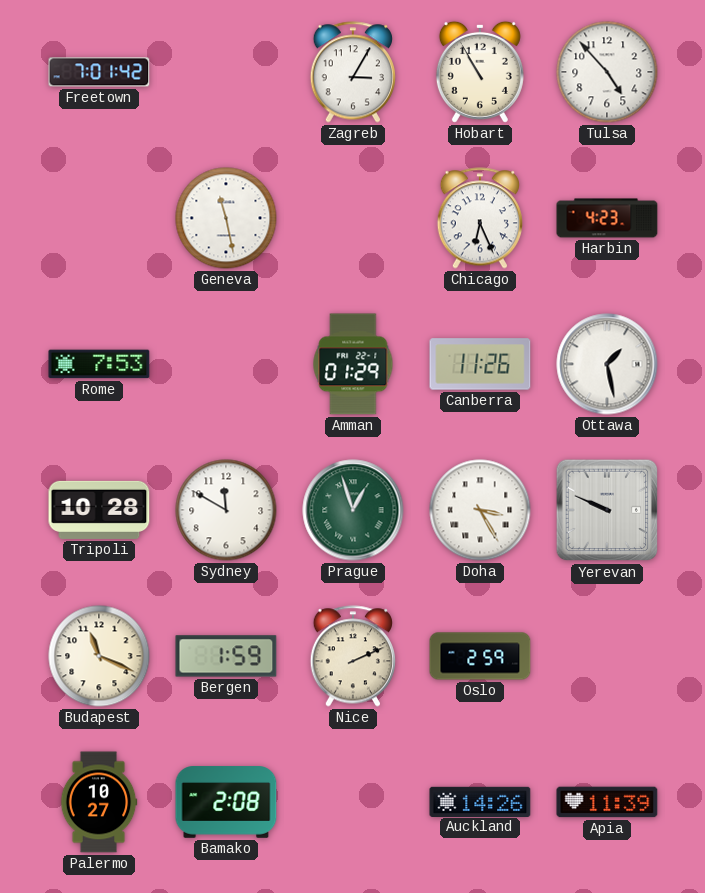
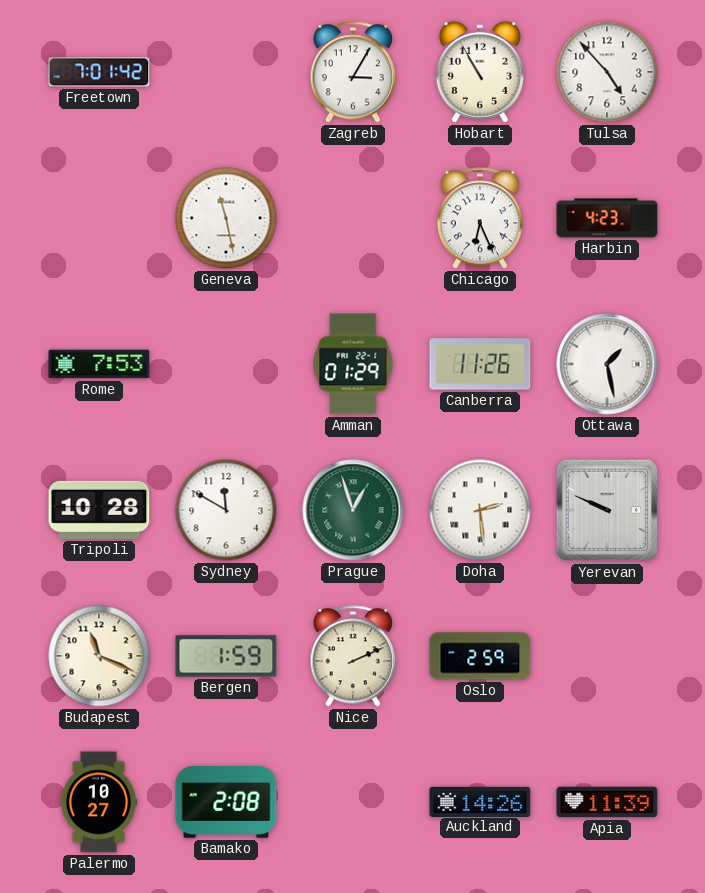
Doha: 3:25 -> 2:29 (480, 510)
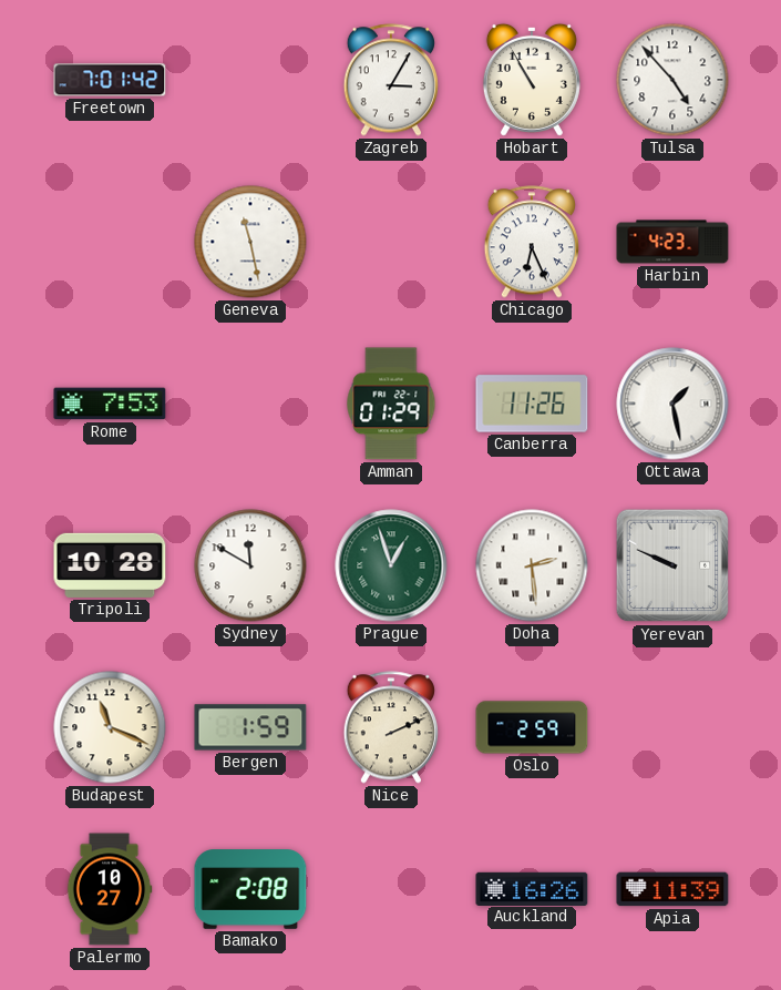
Auckland: 14:26 -> 16:26 (532, 888)
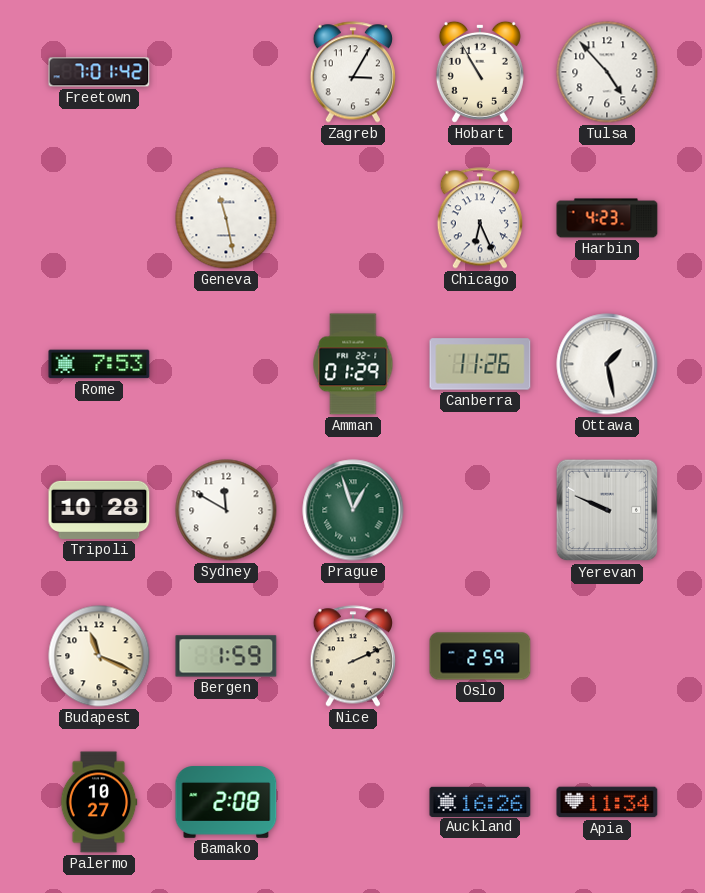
Doha: 2:29 -> none (532, 565)
Apia: 11:39 -> 11:34 (607, 802)
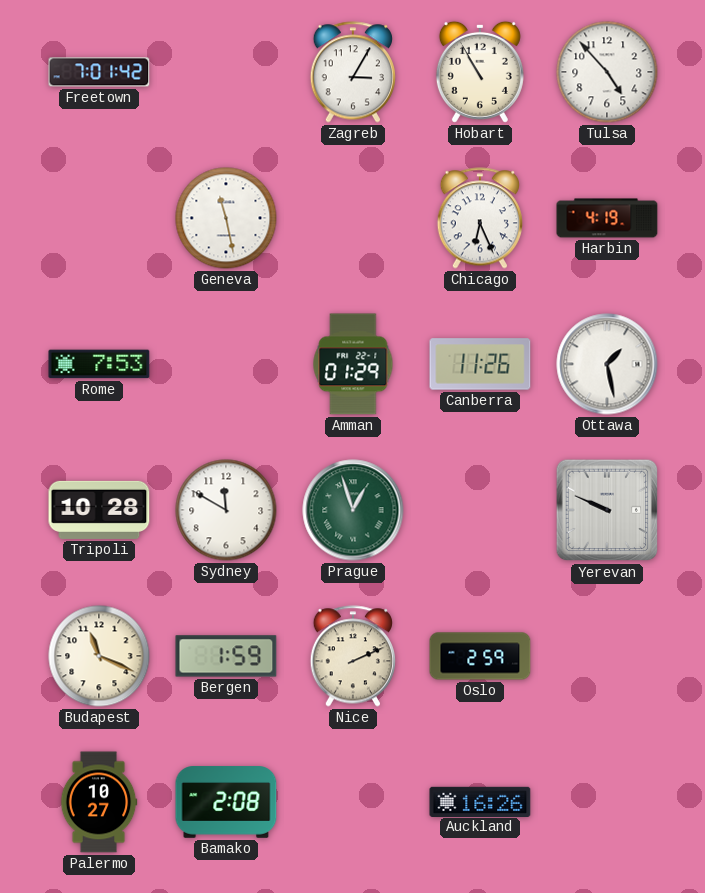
Harbin: 4:23 -> 4:19 (607, 218)
Apia: 11:34 -> none (607, 802)
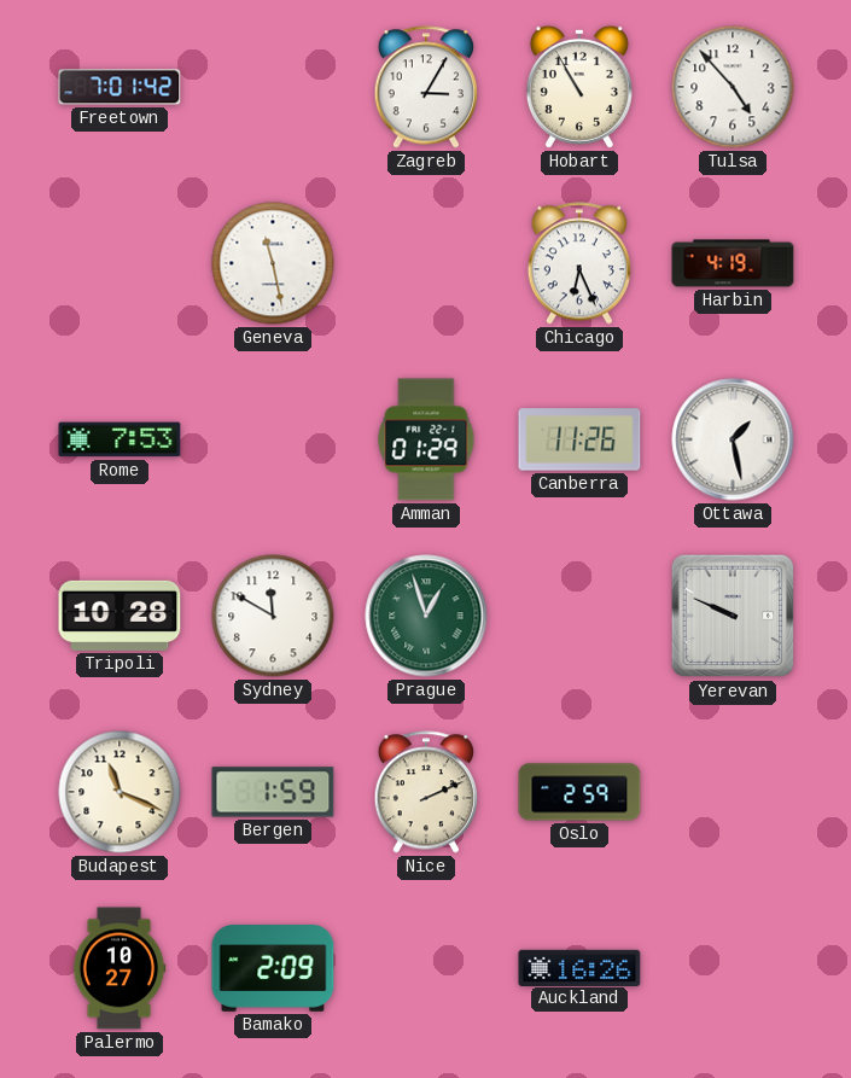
Bamako: 2:08 -> 2:09 (273, 968)
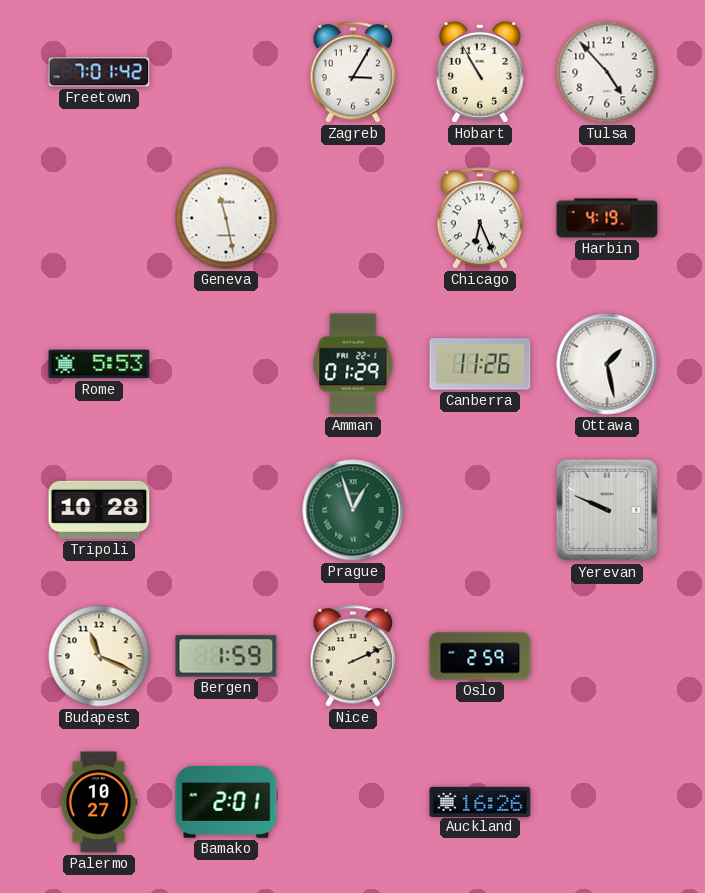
Rome: 7:53 -> 5:53 (99, 364)
Sydney: 11:50 -> none (273, 616)
Bamako: 2:09 -> 2:01 (226, 802)
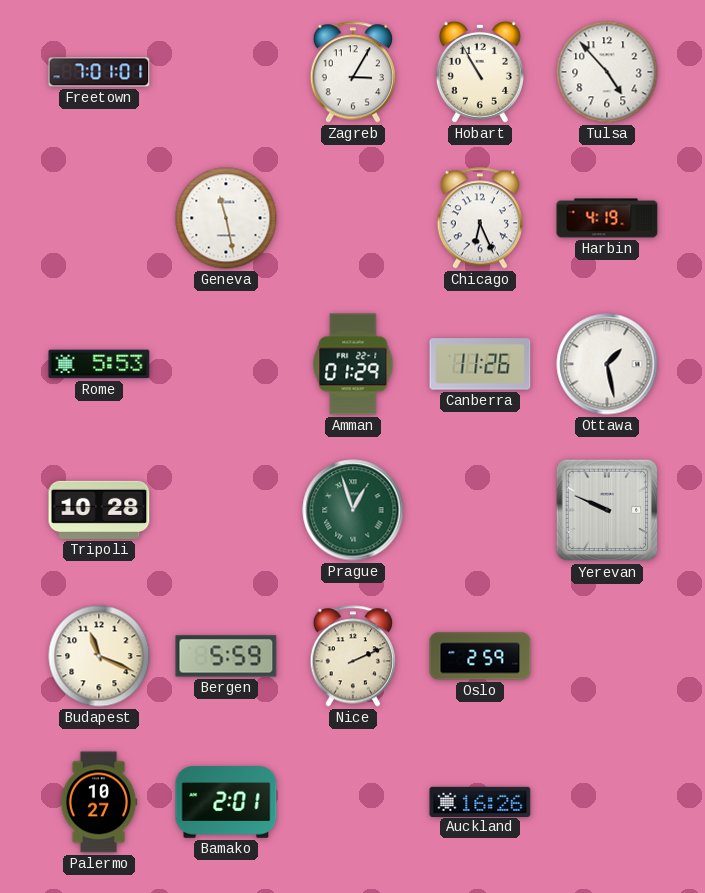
Freetown: 7:01:42 -> 7:01:01 (99, 72)
Bergen: 1:59 -> 5:59 (226, 656)
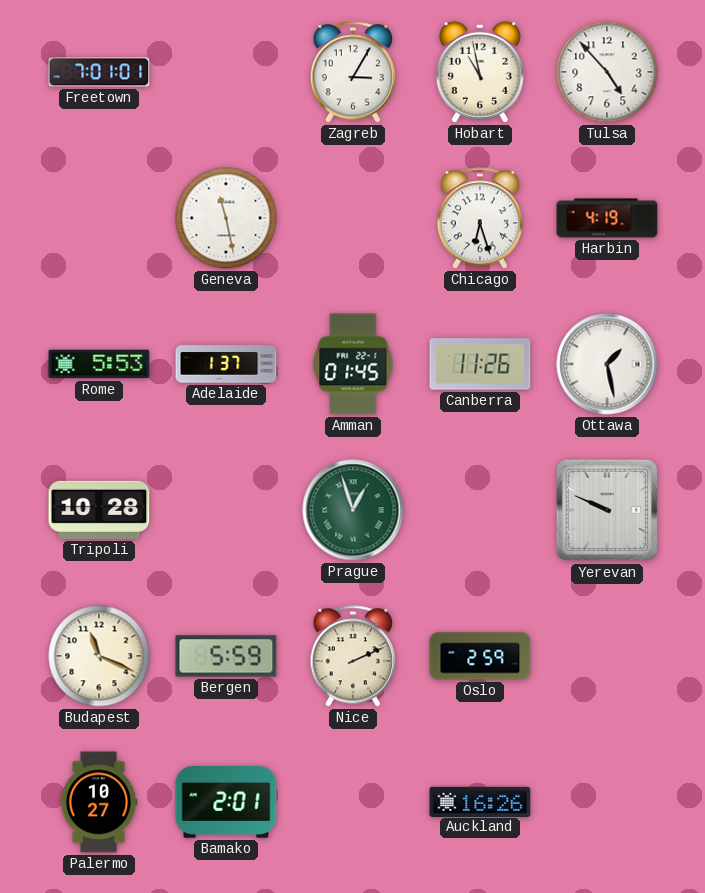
Hobart: 10:55 -> 10:58 (480, 72)
Chicago: 6:26 -> 6:27 (479, 218)
Adelaide: none -> 1:37 (226, 364)
Amman: 01:29 -> 01:45 (353, 364)
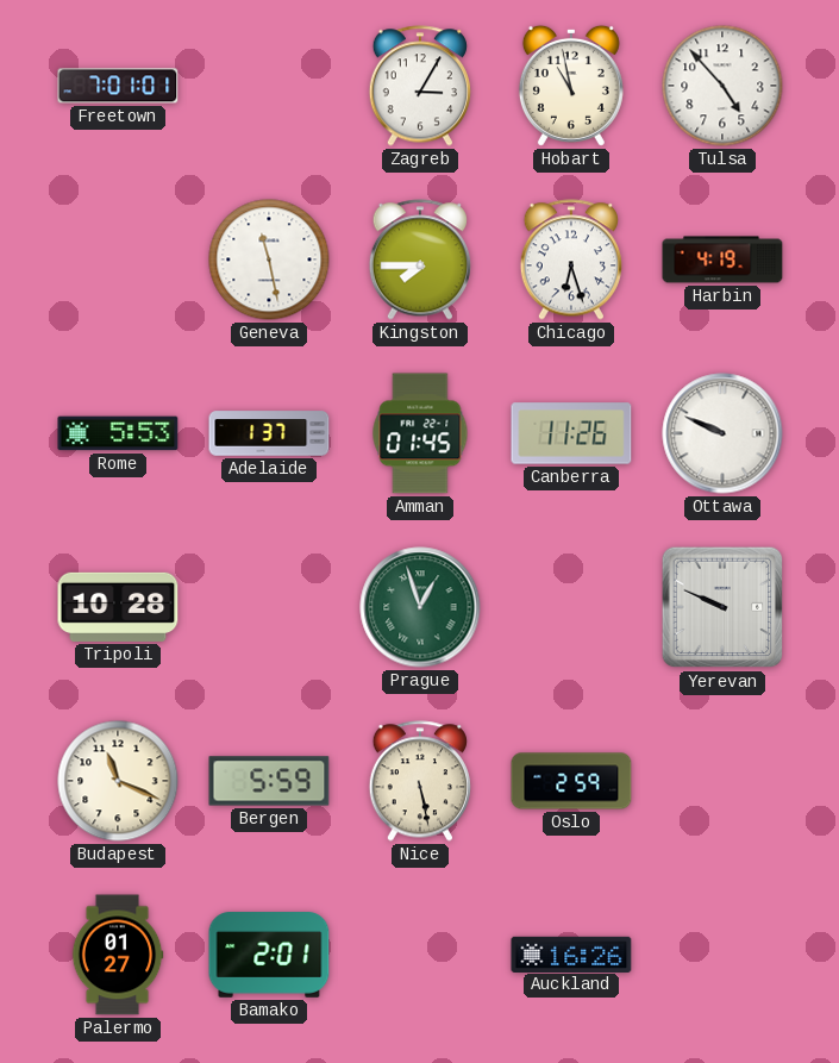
Kingston: none -> 7:45 (419, 260)
Ottawa: 1:28 -> 9:49 (722, 433)
Nice: 2:11 -> 5:28 (419, 781)
Palermo: 10:27 -> 01:27 (118, 955)
